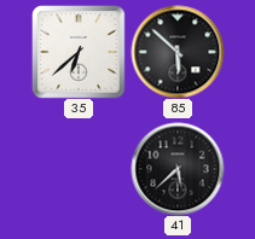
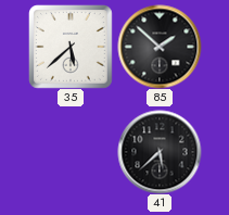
35: 6:38 -> 5:38 (71, 47)
85: 5:52 -> 1:52 (160, 47)
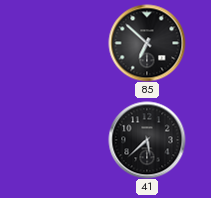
35: 5:38 -> none (71, 47)
85: 1:52 -> 6:52 (147, 43)
